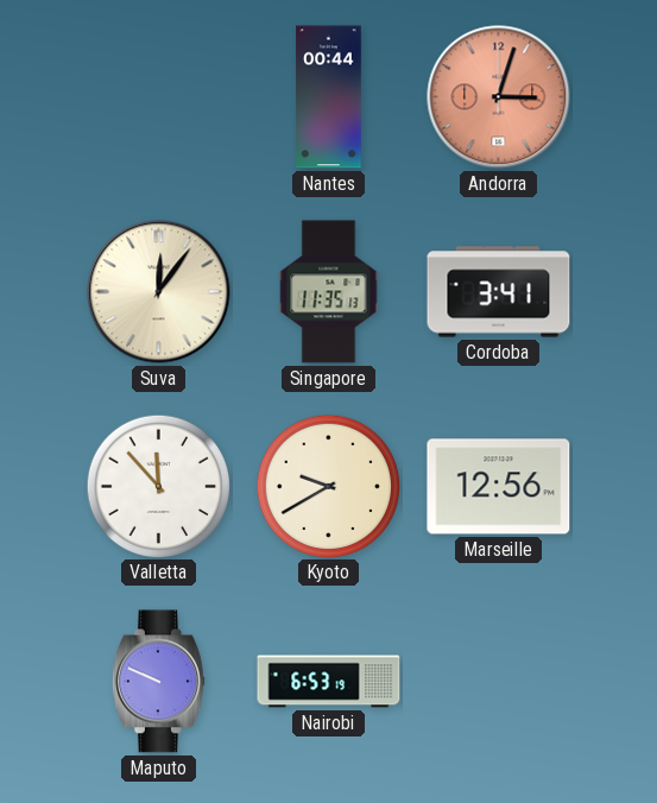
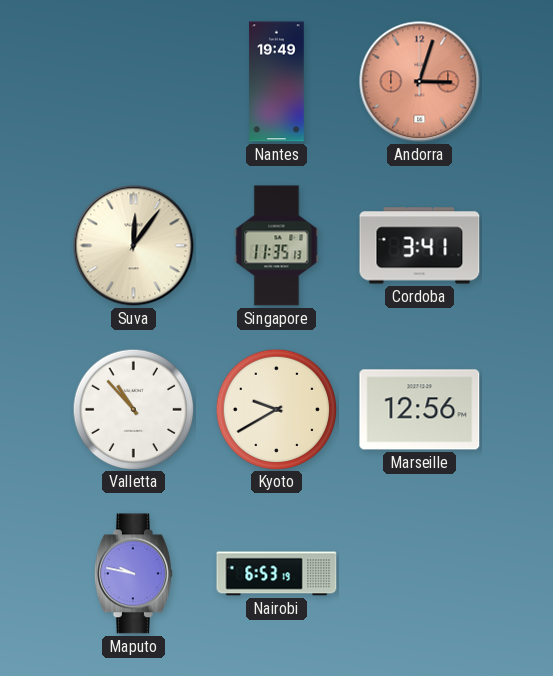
Nantes: 00:44 -> 19:49 (277, 82)
Valletta: 11:53 -> 10:53 (133, 409)
Maputo: 9:49 -> 9:47 (133, 574)
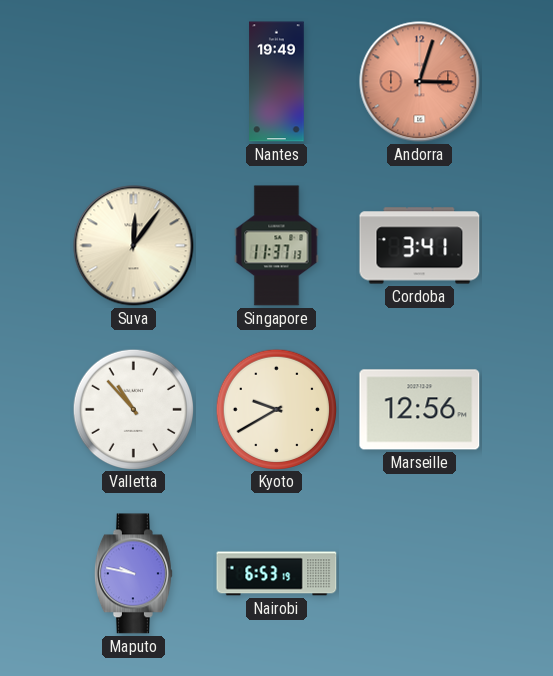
Singapore: 11:35 -> 11:37 (277, 246)
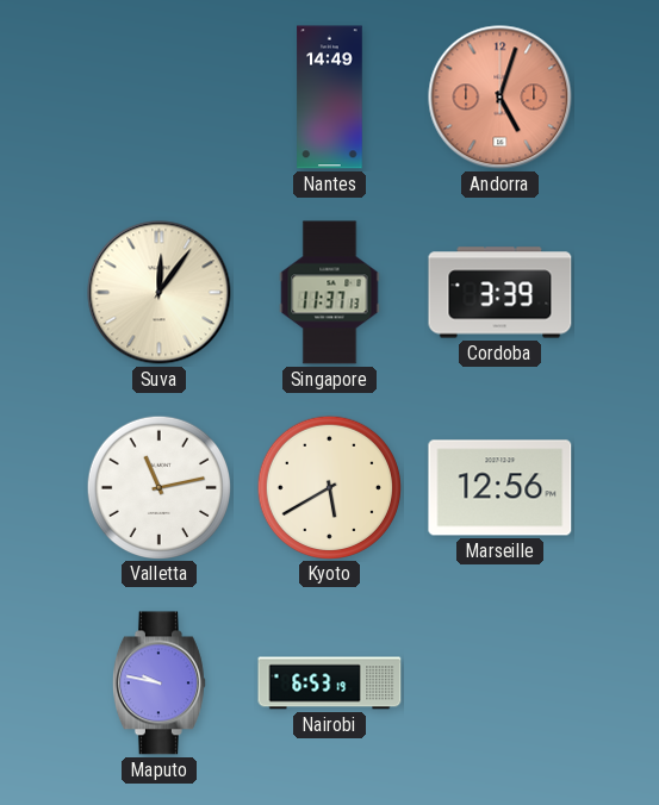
Nantes: 19:49 -> 14:49 (330, 98)
Andorra: 3:03 -> 5:03 (501, 98)
Cordoba: 3:41 -> 3:39 (501, 293)
Valletta: 10:53 -> 11:13 (158, 487)
Kyoto: 9:40 -> 5:40 (329, 487)
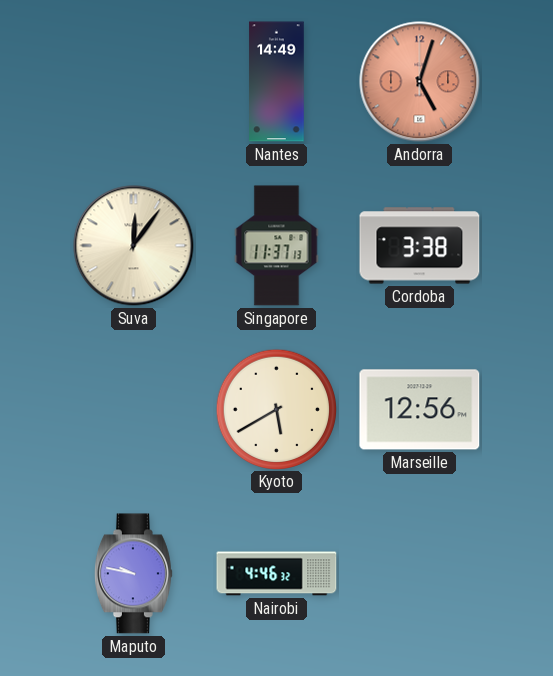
Cordoba: 3:39 -> 3:38 (420, 246)
Valletta: 11:13 -> none (158, 487)
Nairobi: 6:53 -> 4:46 (277, 574)
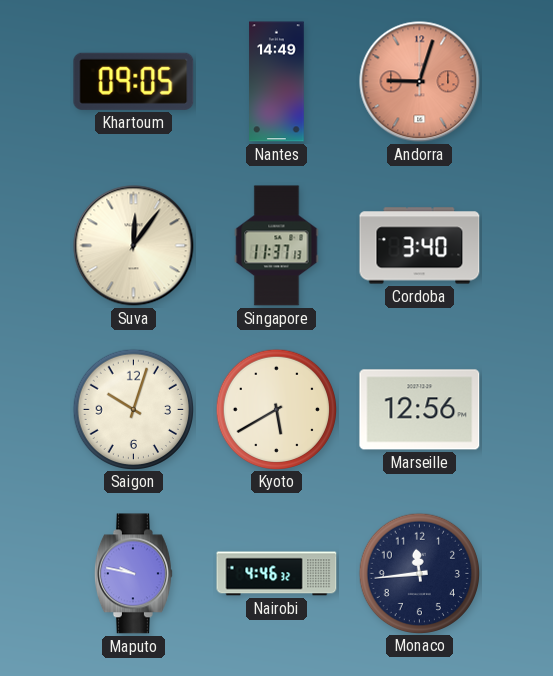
Khartoum: none -> 09:05 (134, 81)
Andorra: 5:03 -> 9:03 (420, 82)
Cordoba: 3:38 -> 3:40 (420, 246)
Saigon: none -> 10:03 (133, 409)
Monaco: none -> 11:44 (419, 573)
